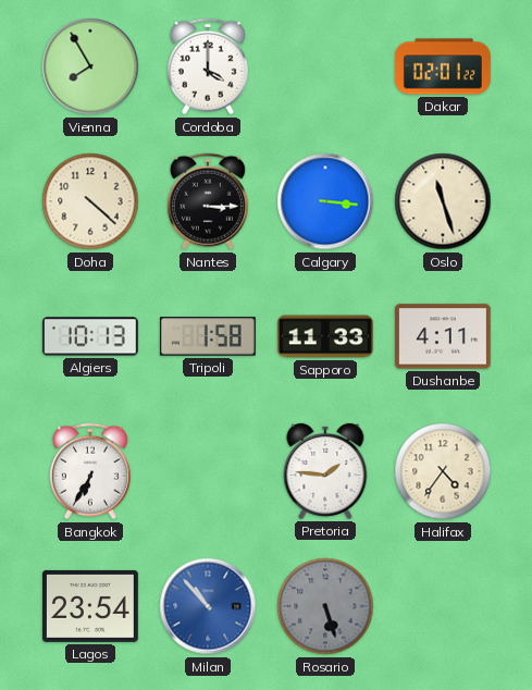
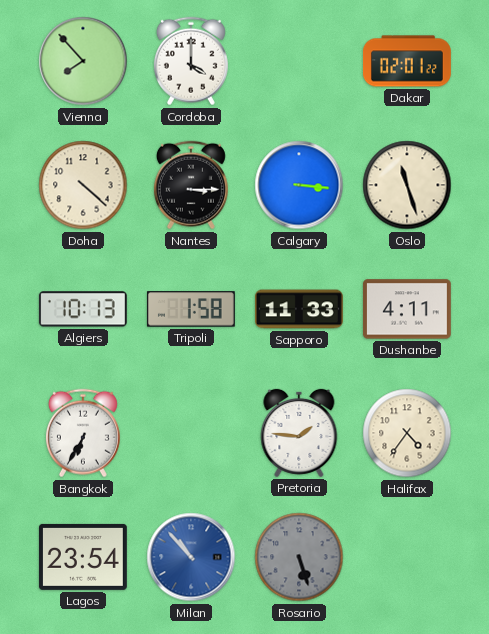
Vienna: 7:55 -> 7:53 (83, 61)
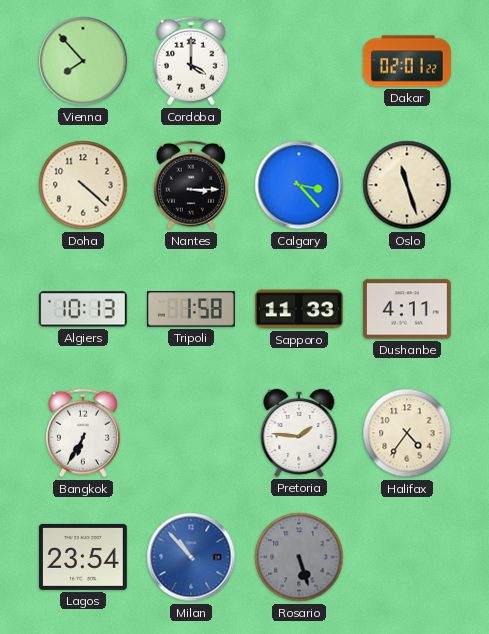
Calgary: 3:16 -> 3:23 (299, 185)
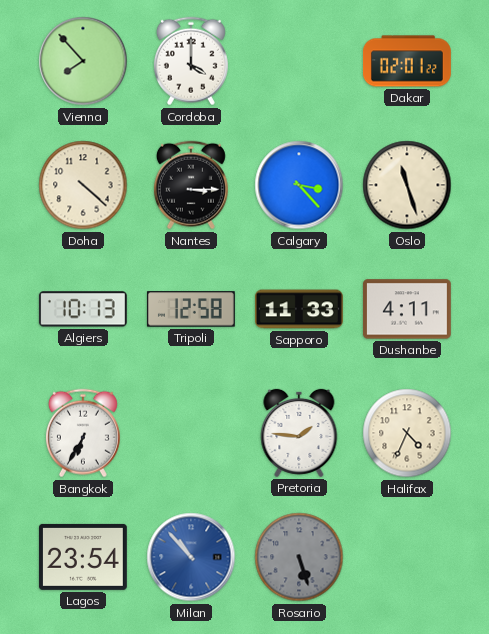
Tripoli: 1:58 -> 12:58 (191, 309)
Halifax: 4:36 -> 4:34 (407, 433)
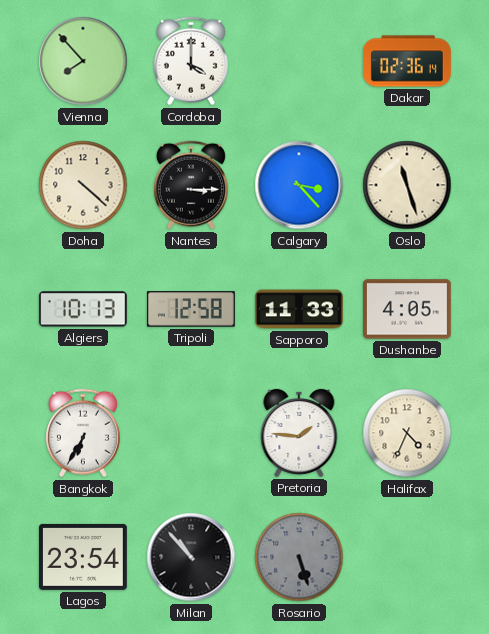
Dakar: 02:01 -> 02:36 (407, 61)
Dushanbe: 4:11 -> 4:05 (407, 309)
Milan dial: blue -> black (191, 557)
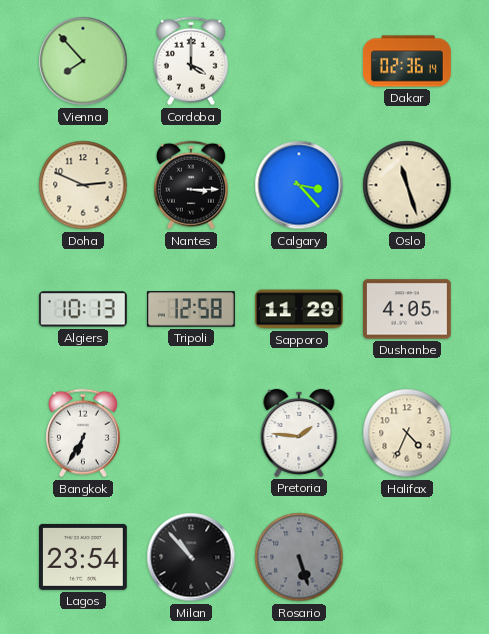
Doha: 4:22 -> 2:49 (83, 185)
Sapporo: 11:33 -> 11:29 (300, 309)
